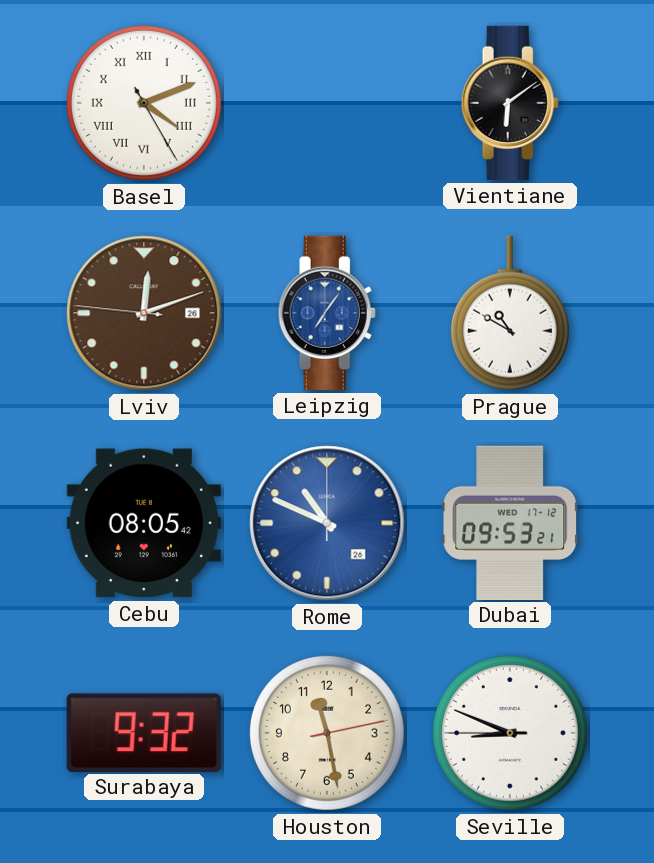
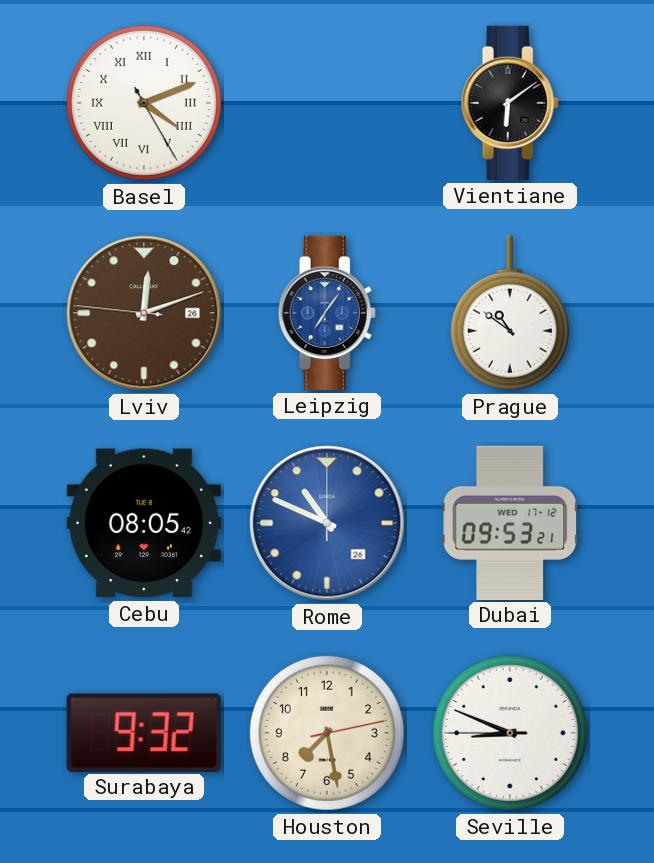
Prague: 10:50 -> 10:51 (510, 313)
Houston: 11:28 -> 7:28 (327, 733)
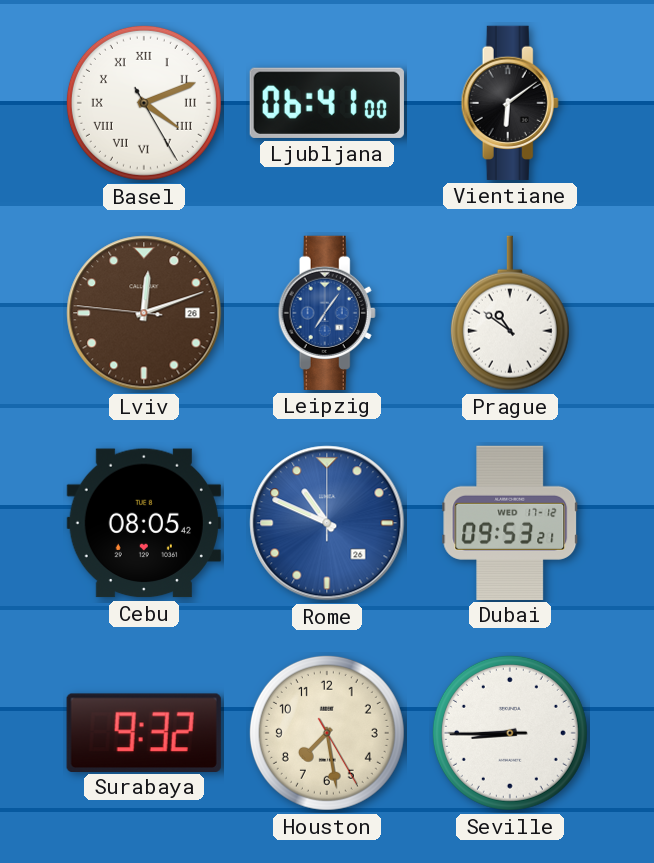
Ljubljana: none -> 06:41 (327, 103)
Houston: 7:28:13 -> 7:28:25 (327, 733)
Seville: 8:48 -> 8:44 (510, 733)
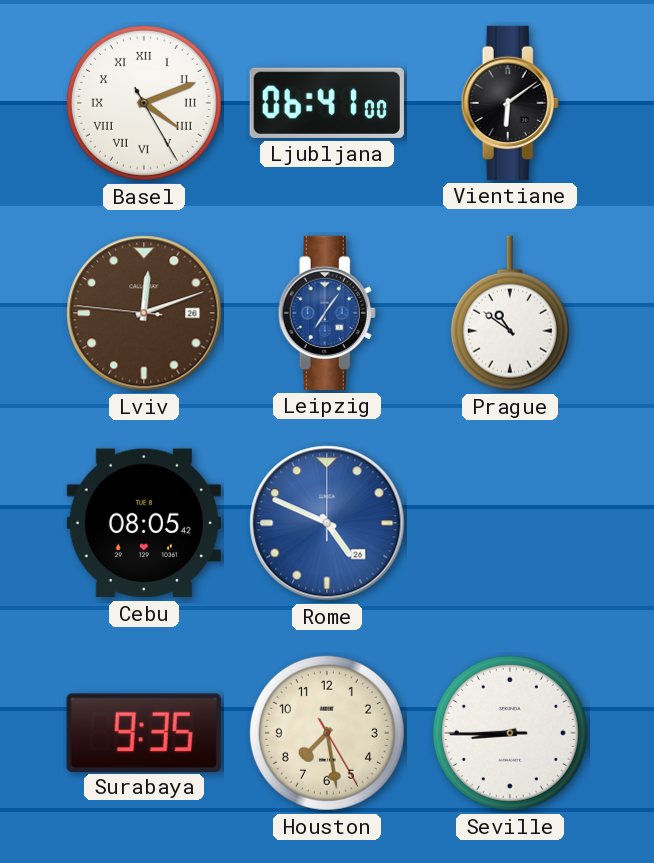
Rome: 10:49 -> 4:49 (327, 523)
Dubai: 09:53 -> none (510, 522)
Surabaya: 9:32 -> 9:35 (144, 732)
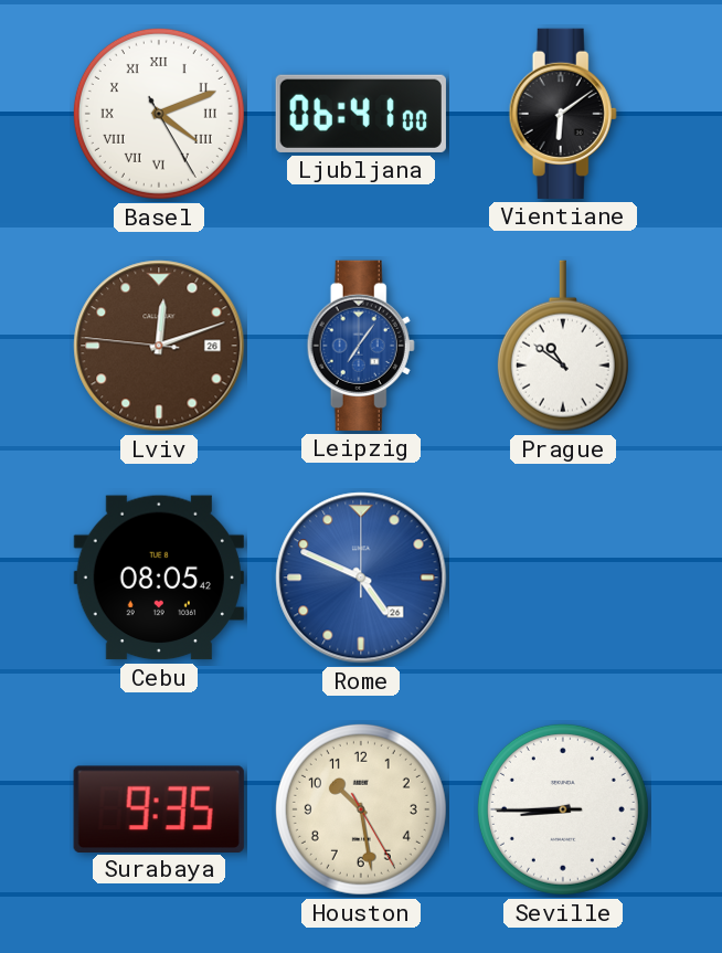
Houston: 7:28 -> 10:28 (361, 809)
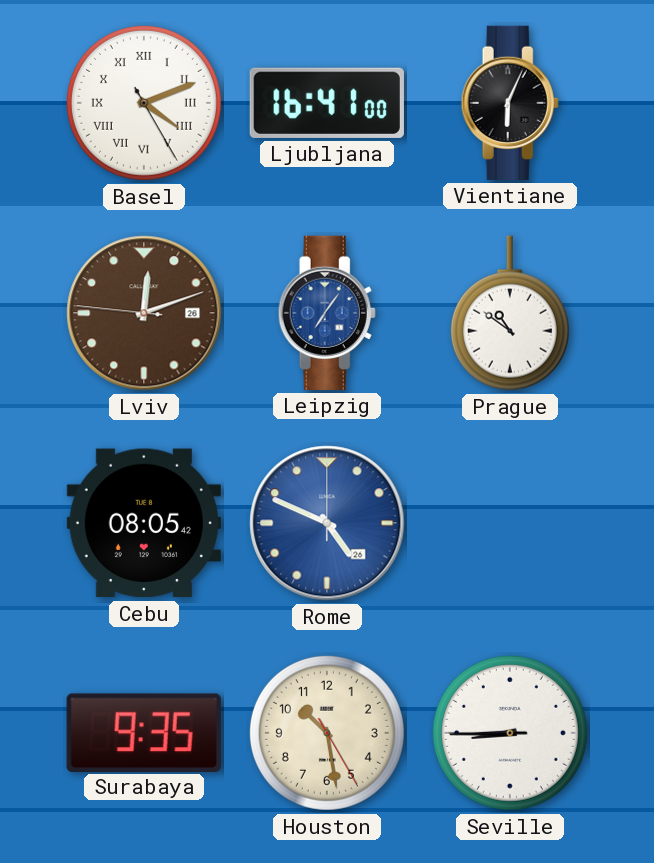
Ljubljana: 06:41 -> 16:41 (327, 103)
Vientiane: 6:09 -> 6:04 (510, 103)
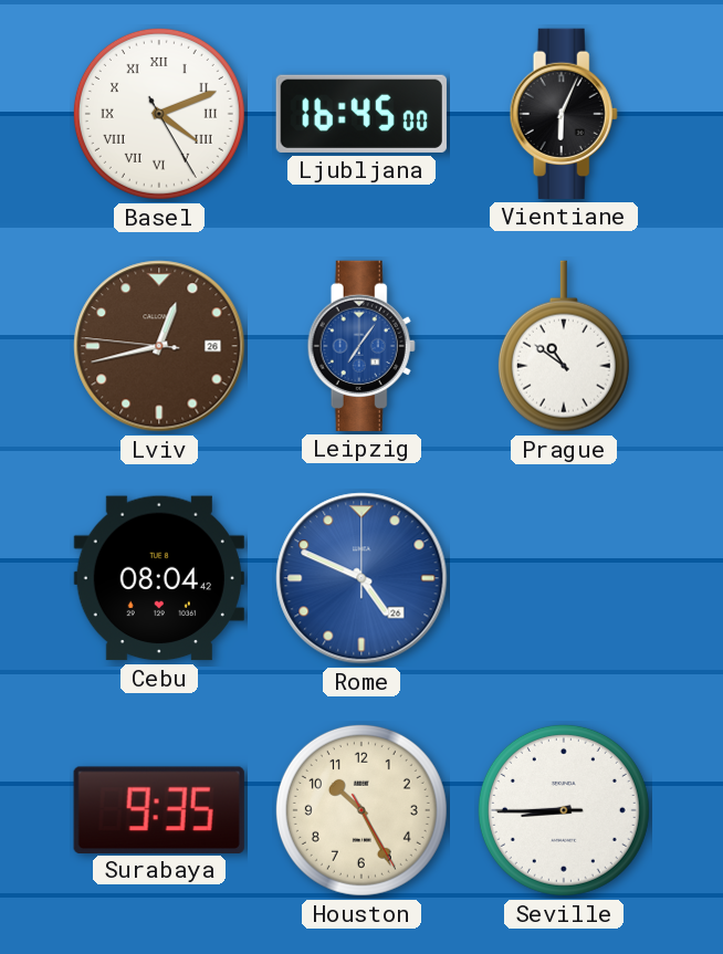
Ljubljana: 16:41 -> 16:45 (361, 114)
Lviv: 12:11 -> 12:42 (159, 346)
Cebu: 08:05 -> 08:04 (159, 578)
Houston: 10:28 -> 10:25 (361, 810)
